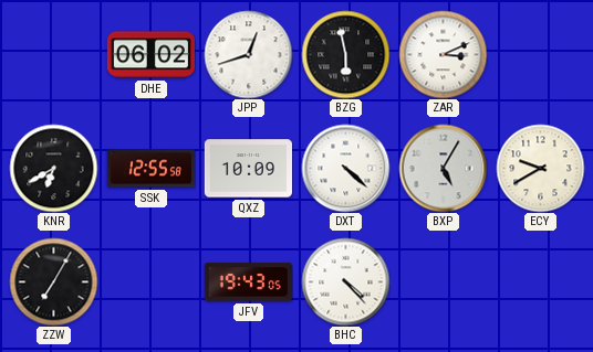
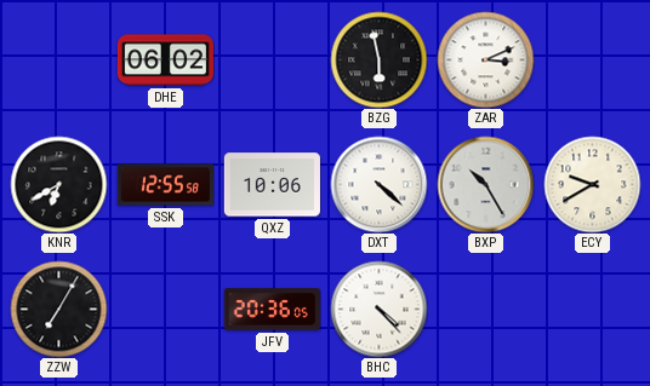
JPP: 12:42 -> none (248, 54)
QXZ: 10:09 -> 10:06 (272, 185)
BXP: 5:05 -> 10:25 (485, 184)
JFV: 19:43 -> 20:36 (272, 310)
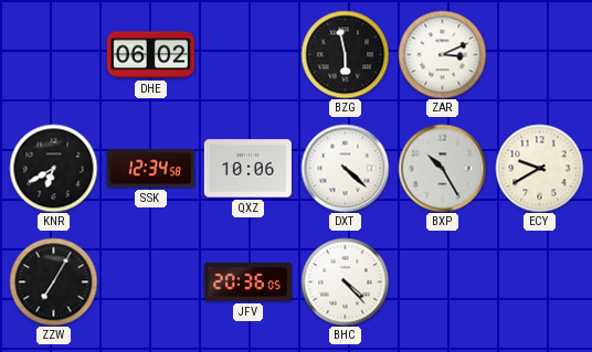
SSK: 12:55 -> 12:34 (150, 169)
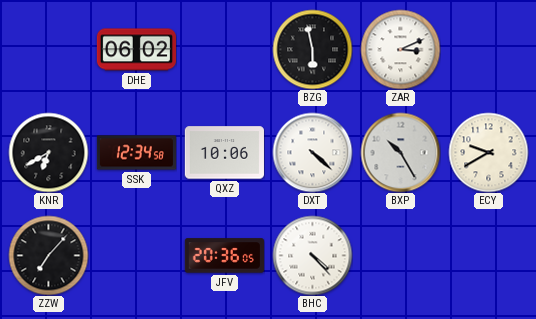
ZZW: 7:05 -> 7:07 (48, 255)
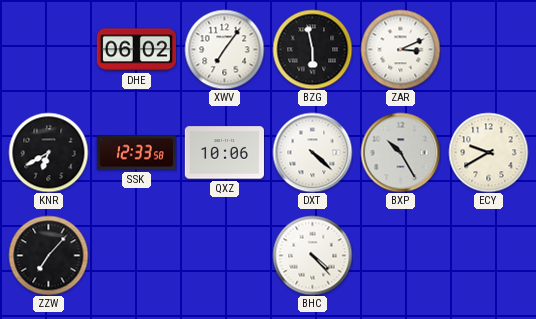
XWV: none -> 7:06 (224, 49)
SSK: 12:34 -> 12:33 (136, 153)
JFV: 20:36 -> none (224, 256)
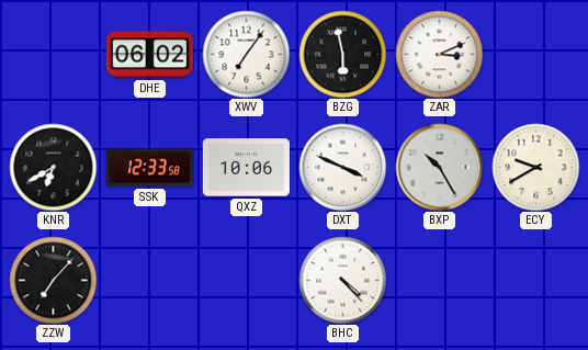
DXT: 4:22 -> 3:49 (342, 167)
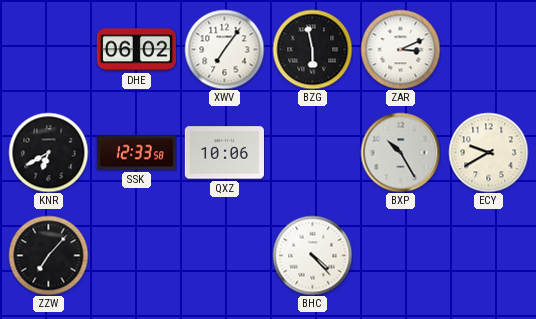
DXT: 3:49 -> none (342, 167)
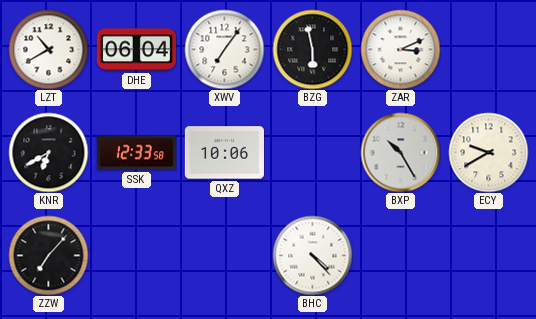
LZT: none -> 10:40 (48, 49)
DHE: 06:02 -> 06:04 (136, 50)
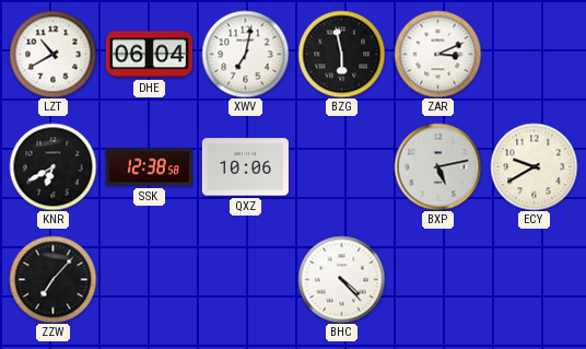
XWV: 7:06 -> 7:02 (245, 54)
SSK: 12:33 -> 12:38 (149, 167)
BXP: 10:25 -> 5:13 (437, 166)
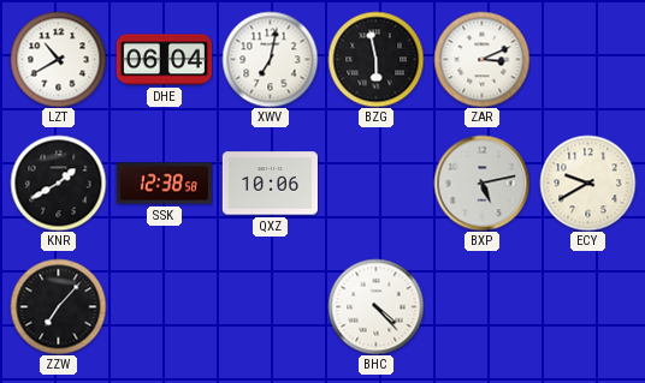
KNR: 6:40 -> 1:40 (58, 182)
